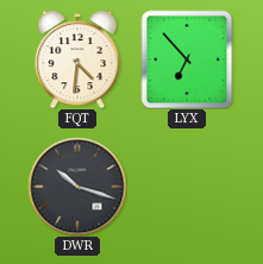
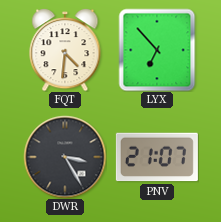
DWR: 10:18 -> 3:25 (65, 157)
PNV: none -> 21:07 (157, 157)
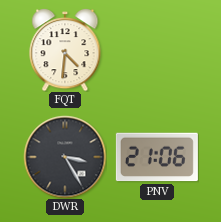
LYX: 6:53 -> none (157, 50)
PNV: 21:07 -> 21:06 (157, 157)
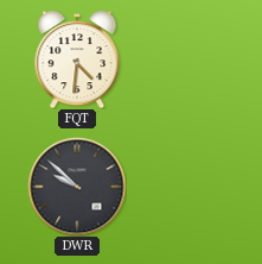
DWR: 3:25 -> 9:52 (77, 187)
PNV: 21:06 -> none (157, 157)
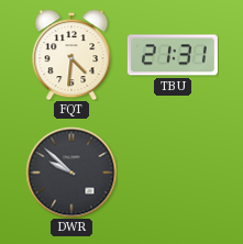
TBU: none -> 21:31 (173, 55)
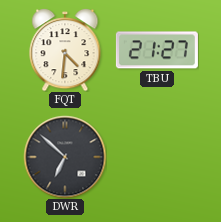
TBU: 21:31 -> 21:27 (157, 50)
DWR: 9:52 -> 6:52 (65, 157)
